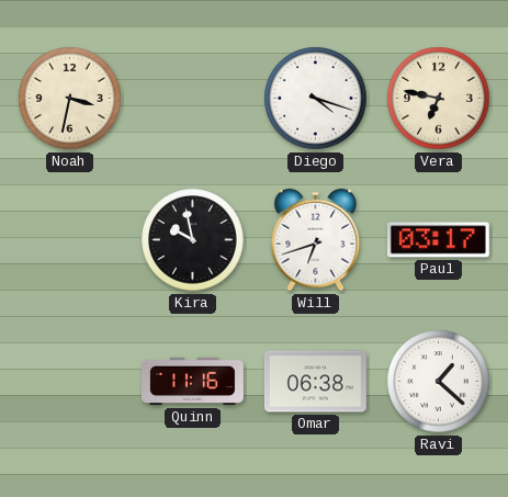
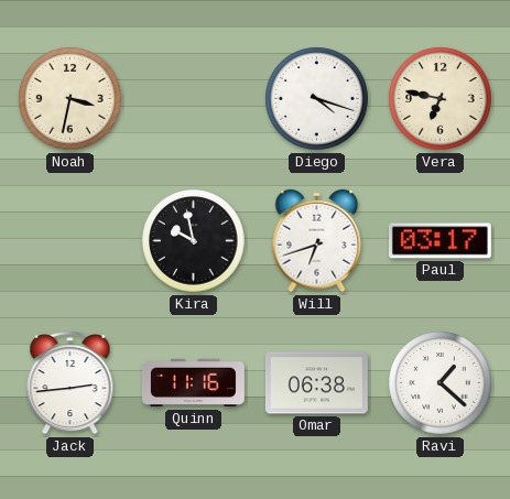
Jack: none -> 2:44 (70, 382)
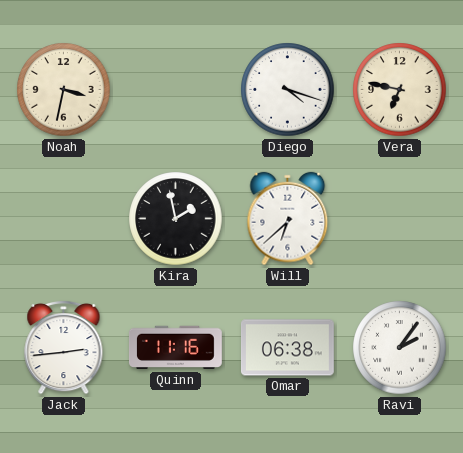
Kira: 9:58 -> 1:58 (176, 219)
Will: 6:42 -> 6:38 (288, 219)
Paul: 03:17 -> none (440, 241)
Ravi: 1:22 -> 2:06 (400, 348)
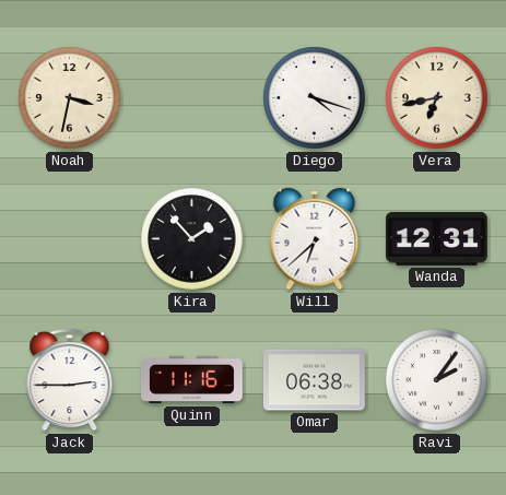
Vera: 6:47 -> 6:43 (437, 98)
Kira: 1:58 -> 1:53 (192, 239)
Wanda: none -> 12:31 (436, 238)
Jack: 2:44 -> 2:45 (70, 379)
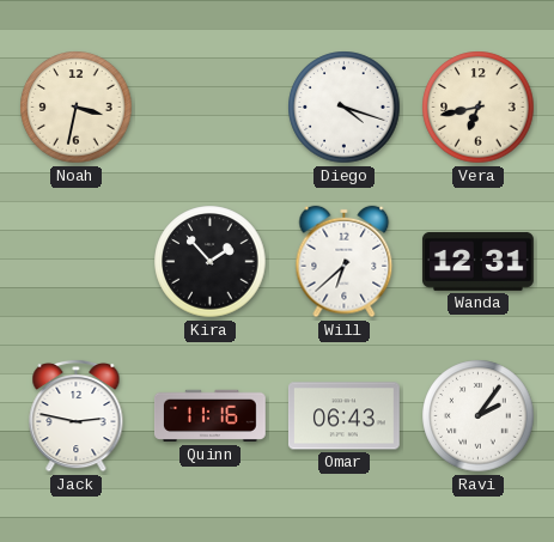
Jack: 2:45 -> 2:47 (77, 415)
Omar: 06:38 -> 06:43 (343, 416)
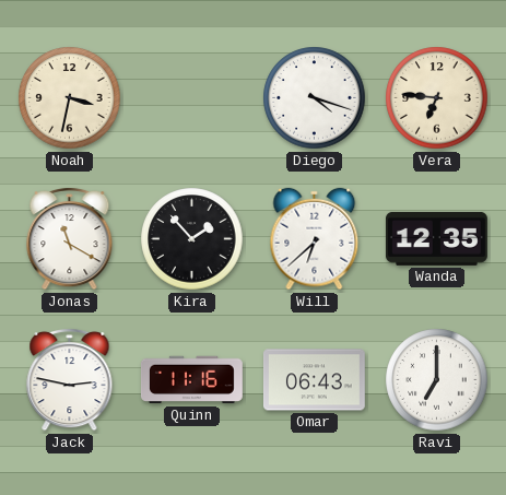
Vera: 6:43 -> 6:46 (437, 98)
Jonas: none -> 11:20 (70, 238)
Wanda: 12:31 -> 12:35 (436, 238)
Ravi: 2:06 -> 7:00 (437, 380)
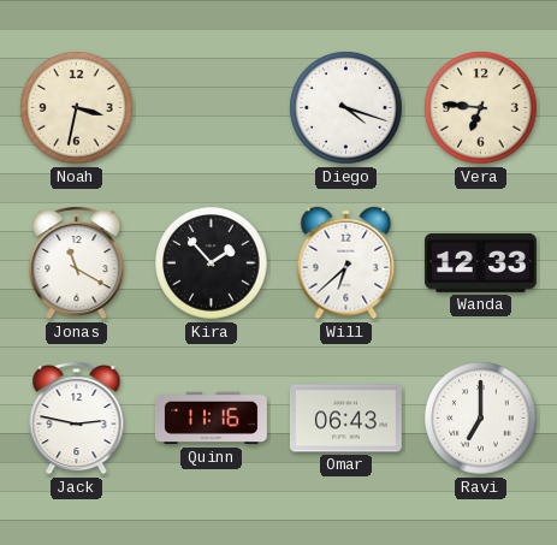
Wanda: 12:35 -> 12:33 (480, 262)
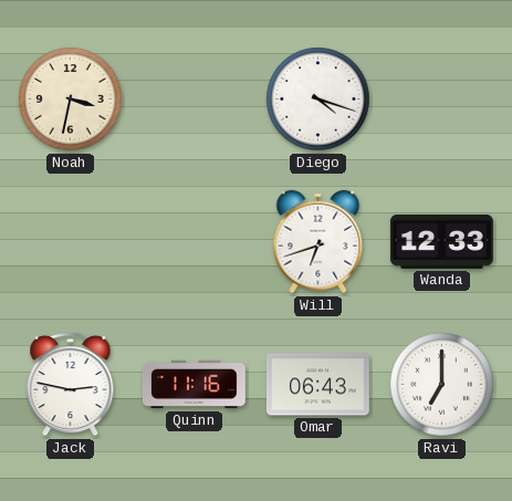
Vera: 6:46 -> none (481, 108)
Jonas: 11:20 -> none (77, 262)
Kira: 1:53 -> none (212, 263)
Will: 6:38 -> 6:42 (318, 242)
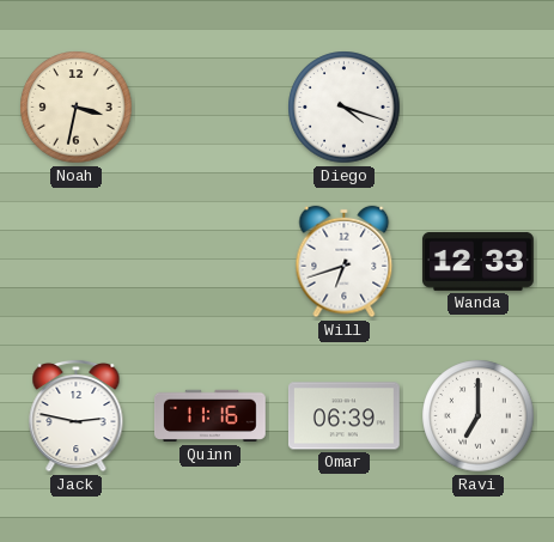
Omar: 06:43 -> 06:39 (343, 416)
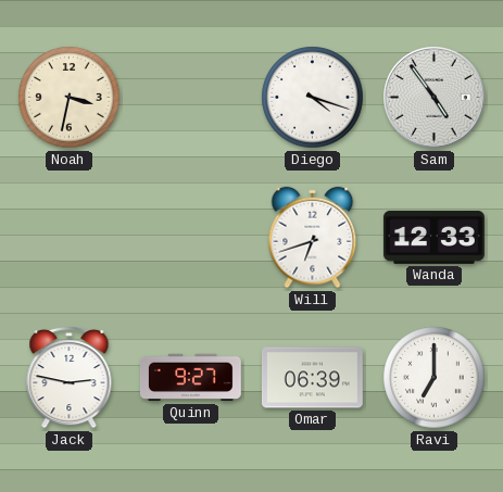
Sam: none -> 4:54 (435, 98)
Quinn: 11:16 -> 9:27 (190, 378)
